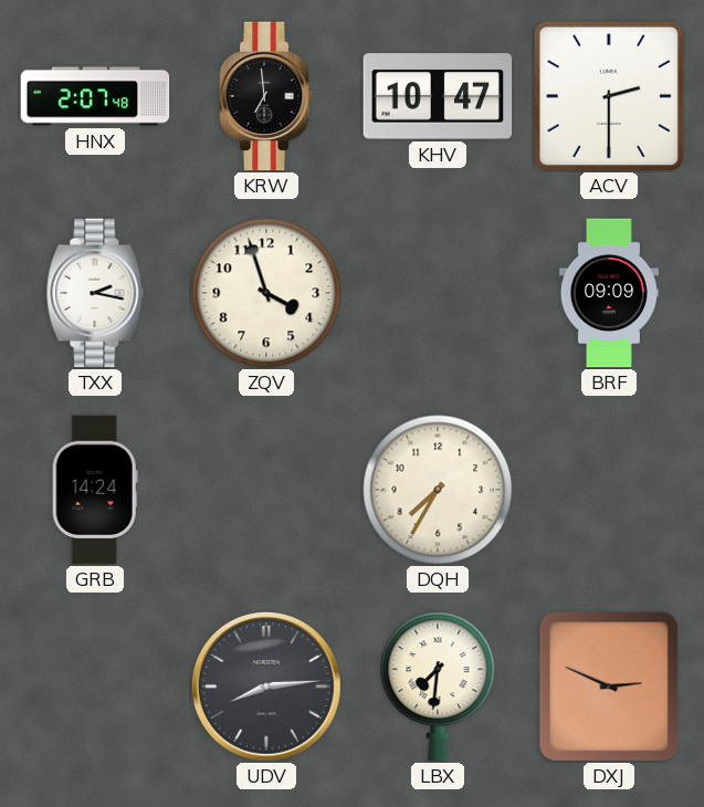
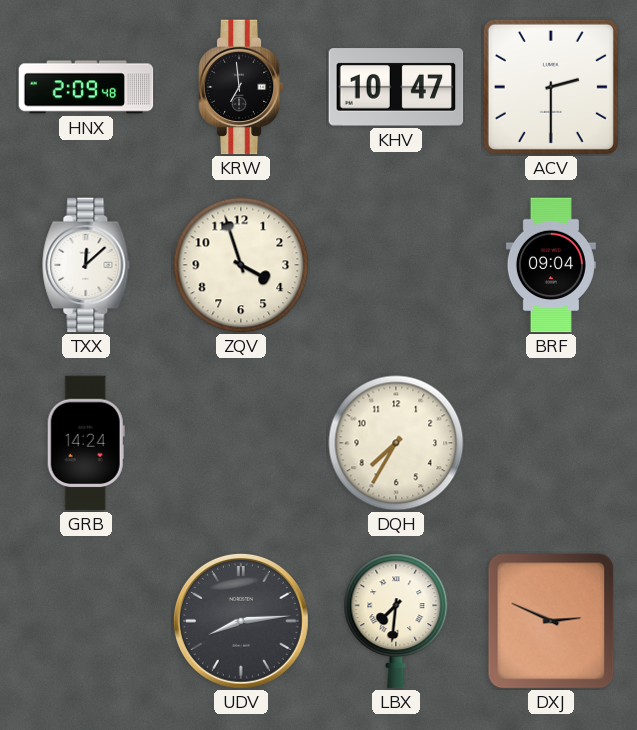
HNX: 2:07 -> 2:09 (86, 87)
TXX: 2:17 -> 12:08 (86, 265)
BRF: 09:09 -> 09:04 (551, 265)
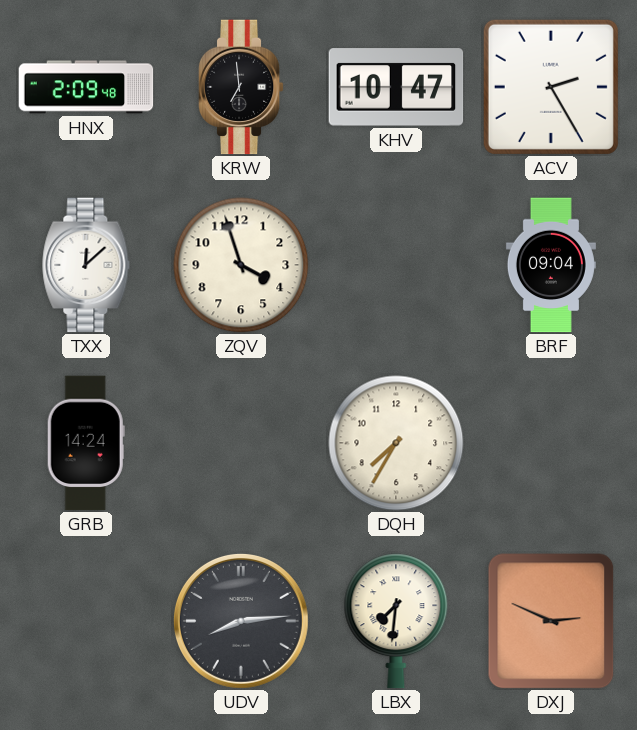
ACV: 2:30 -> 2:25 (551, 87)
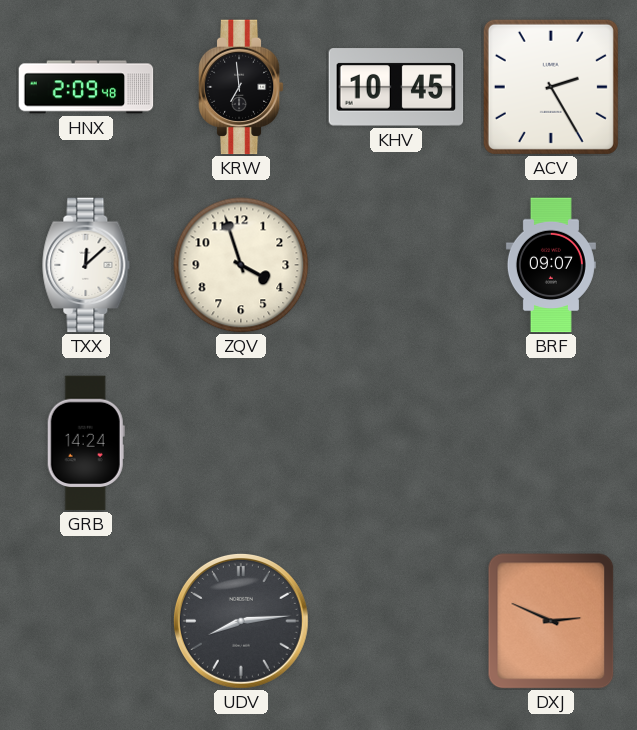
KHV: 10:47 -> 10:45 (396, 87)
BRF: 09:04 -> 09:07 (551, 265)
DQH: 7:35 -> none (396, 443)
LBX: 7:31 -> none (396, 621)
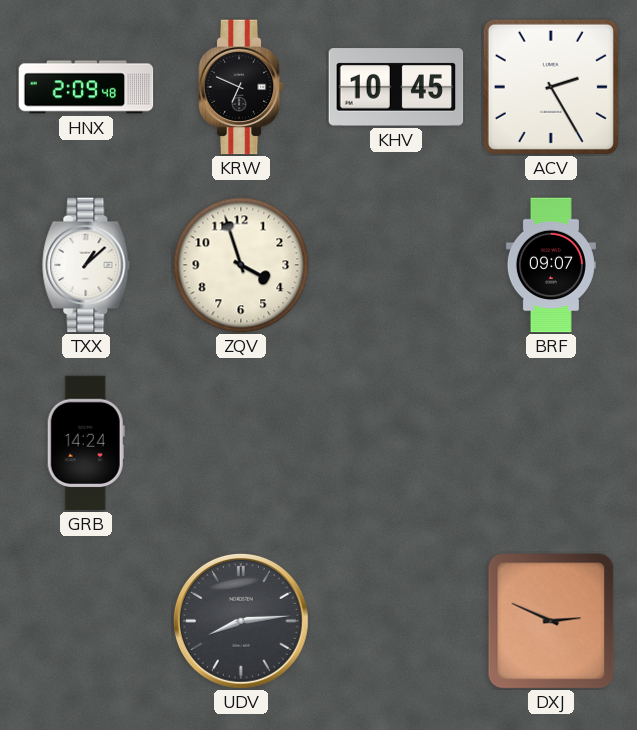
KRW: 6:59 -> 6:49 (241, 87)
TXX: 12:08 -> 1:08 (86, 265)
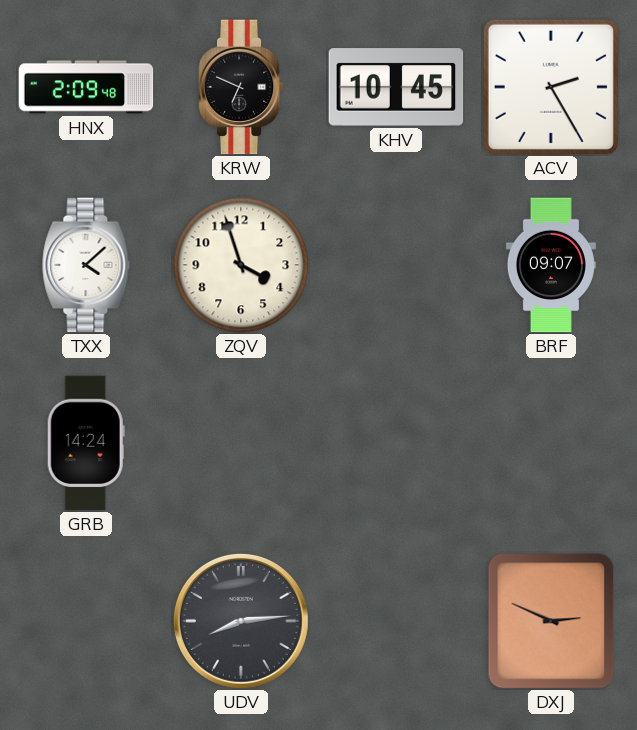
TXX: 1:08 -> 4:08 (86, 265)
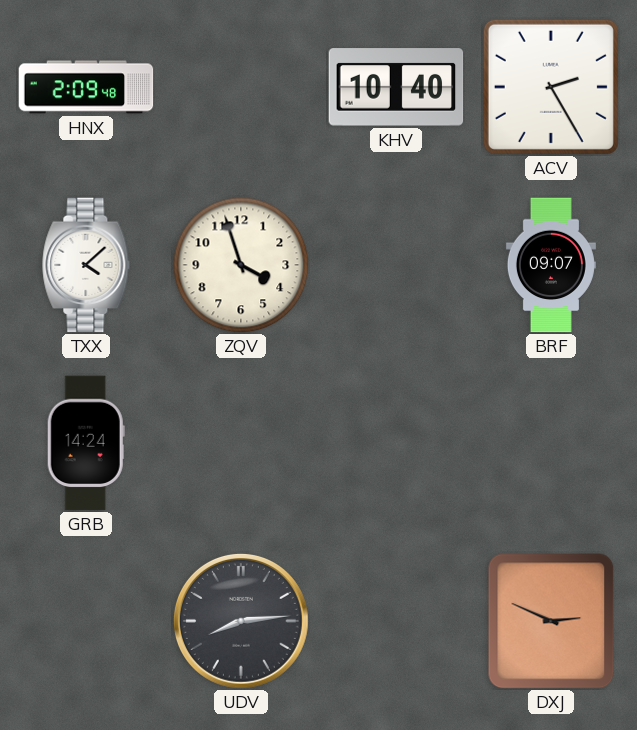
KRW: 6:49 -> none (241, 87)
KHV: 10:45 -> 10:40 (396, 87)
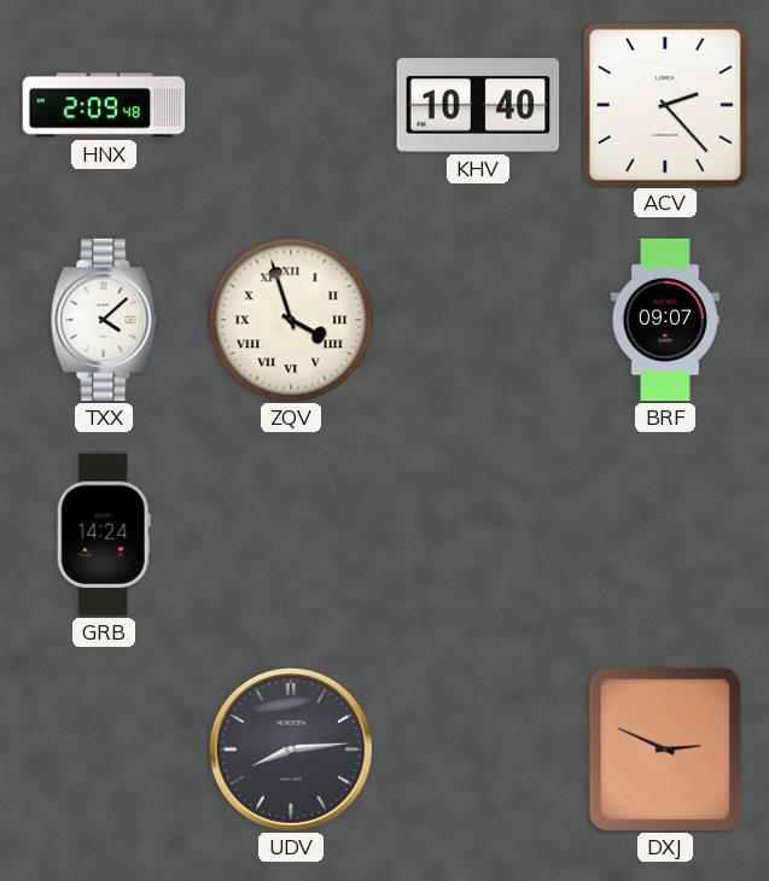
ACV: 2:25 -> 2:23 (665, 105)
ZQV numerals: Arabic -> Roman (291, 320)
